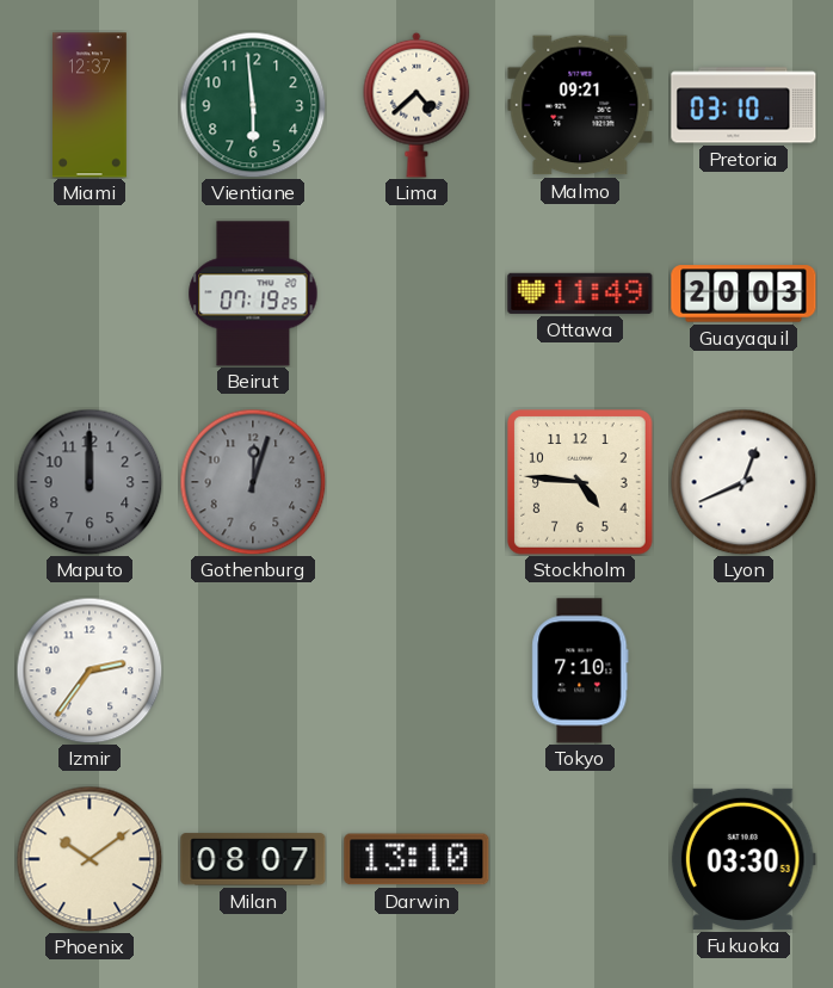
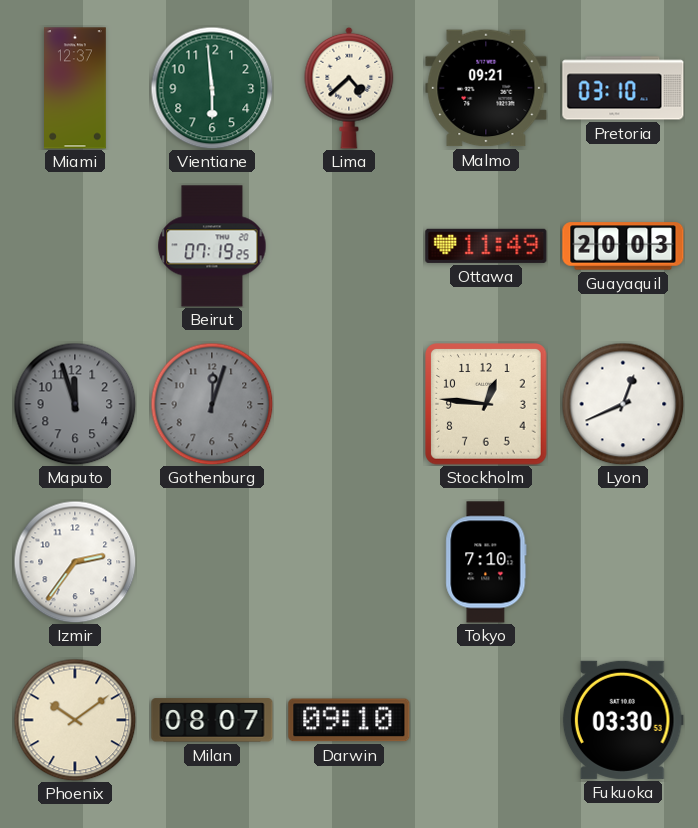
Maputo: 12:00 -> 11:57 (75, 404)
Stockholm: 4:46 -> 12:46 (486, 404)
Darwin: 13:10 -> 09:10 (349, 720)
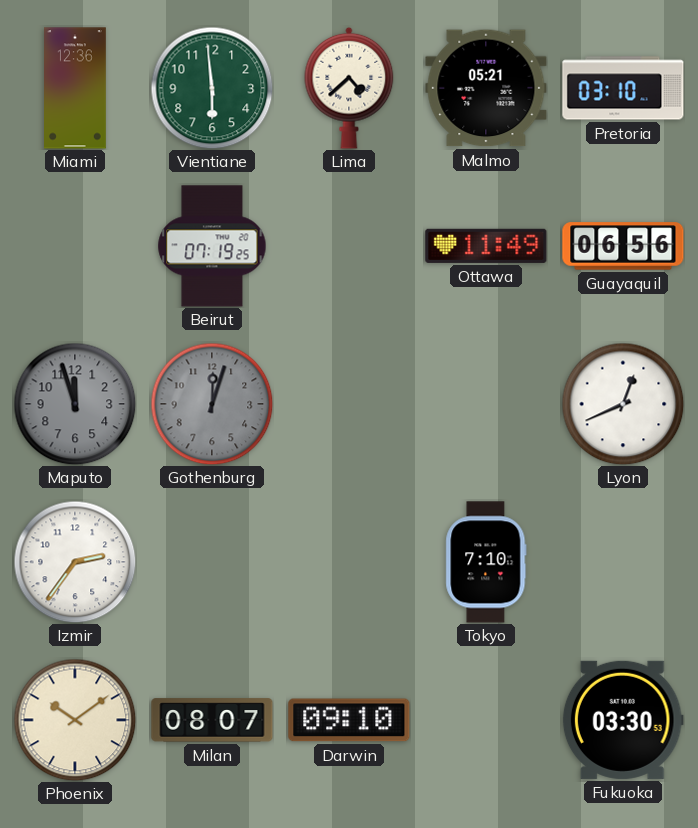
Miami: 12:37 -> 12:36 (76, 88)
Malmo: 09:21 -> 05:21 (486, 88)
Guayaquil: 20:03 -> 06:56 (623, 246)
Stockholm: 12:46 -> none (486, 404)
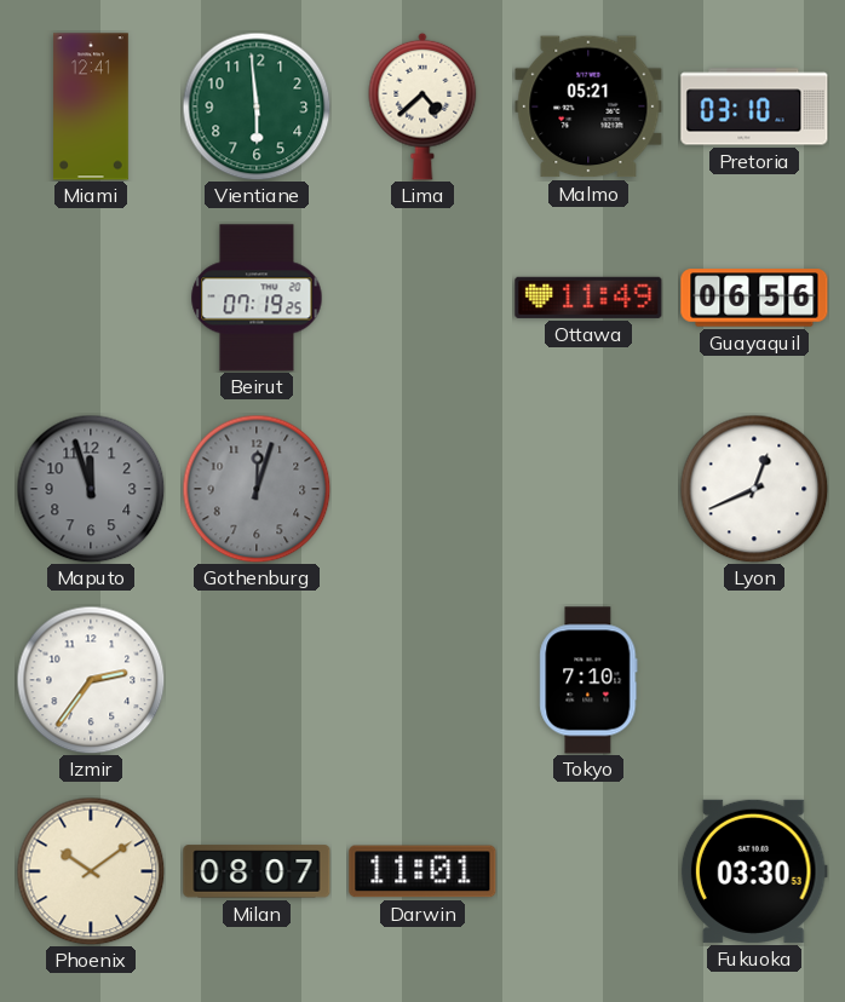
Miami: 12:36 -> 12:41 (92, 106)
Darwin: 09:10 -> 11:01 (422, 871)
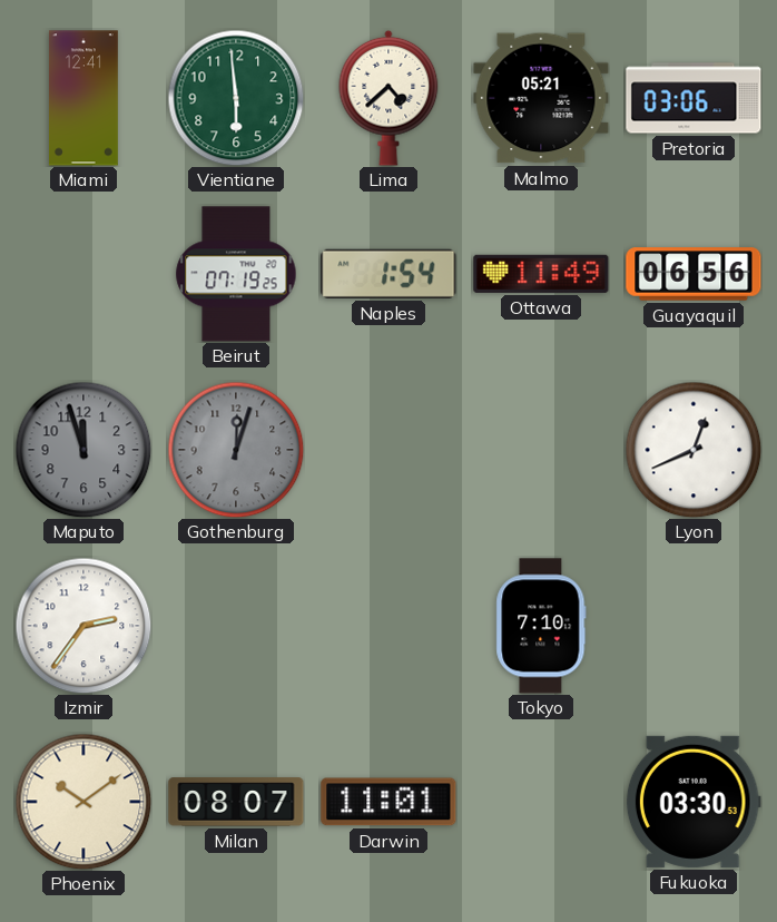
Pretoria: 03:10 -> 03:06 (694, 98)
Naples: none -> 1:54 (389, 274)
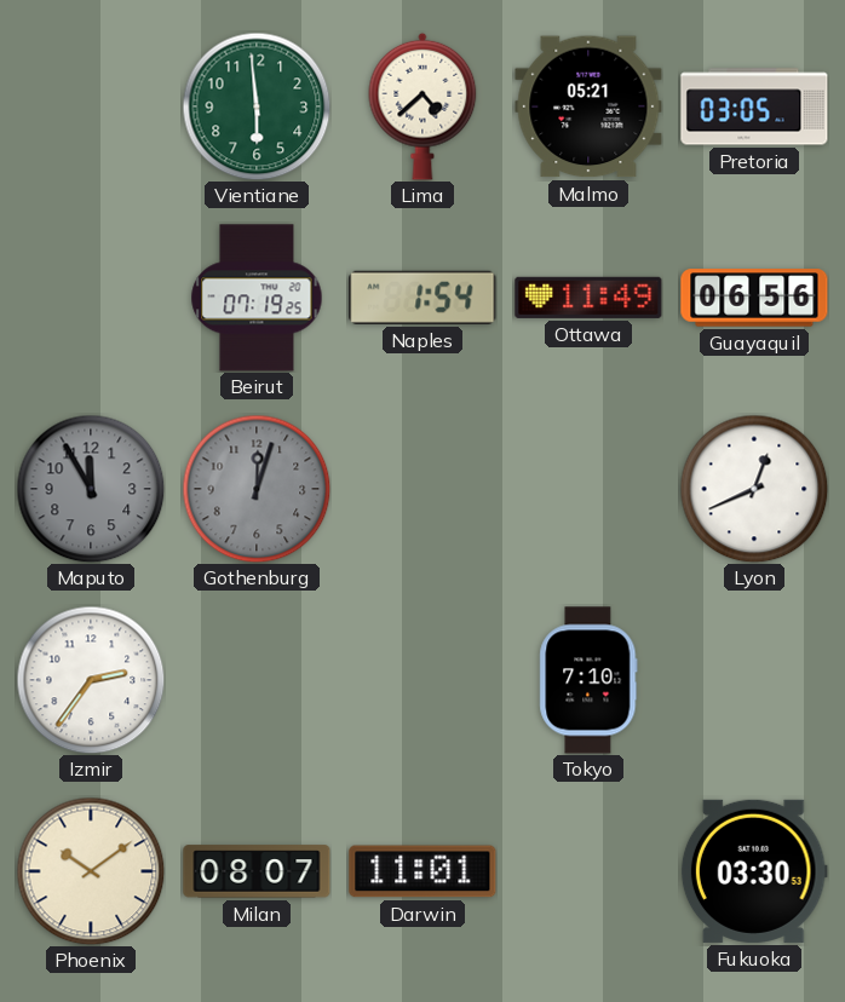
Miami: 12:41 -> none (85, 98)
Pretoria: 03:06 -> 03:05 (754, 106)
Maputo: 11:57 -> 11:55 (91, 489)
